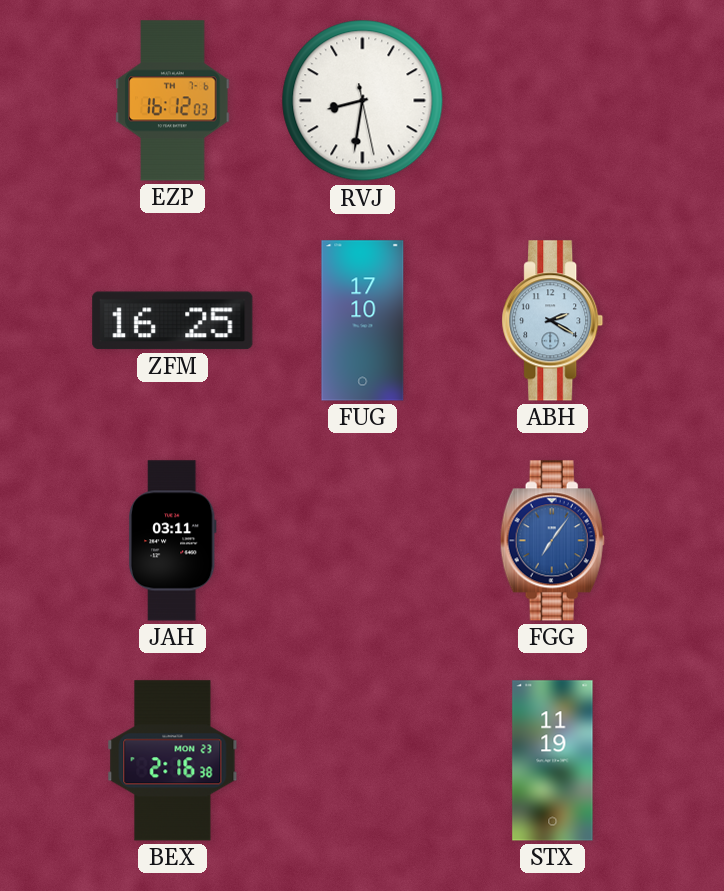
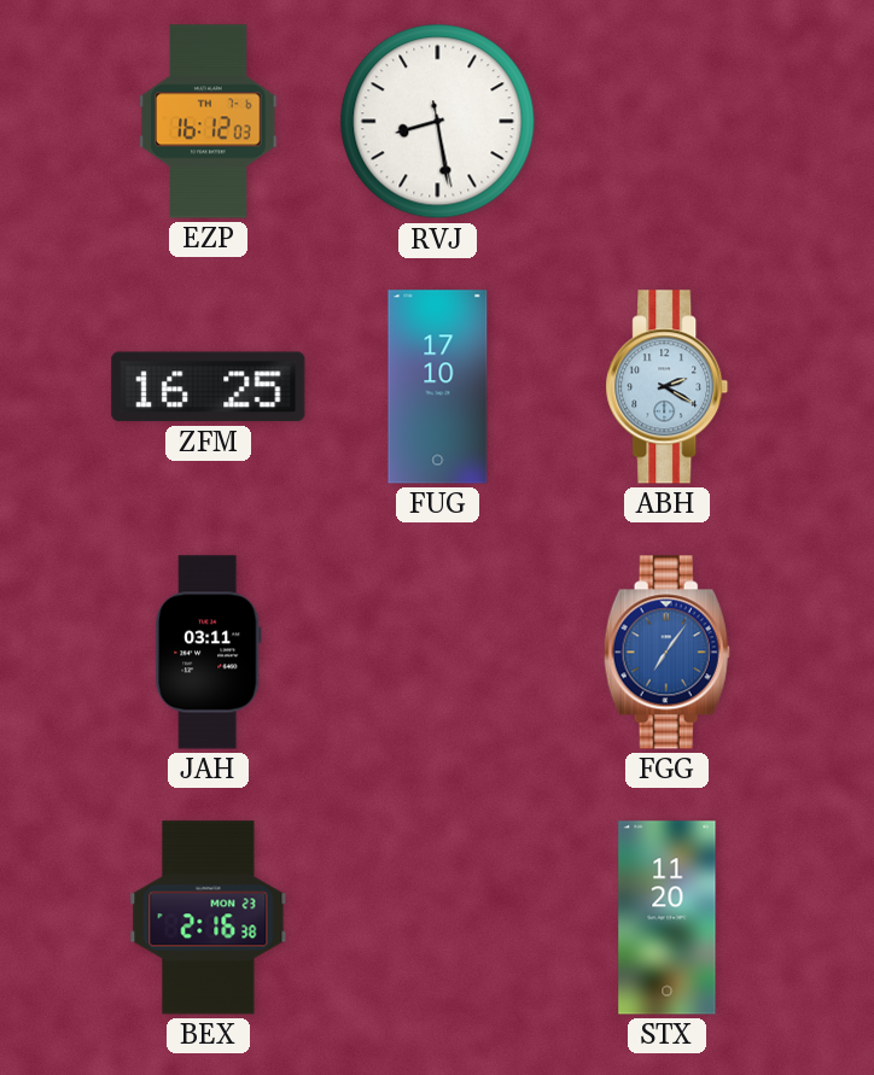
RVJ: 8:31 -> 8:28 (438, 122)
STX: 11:19 -> 11:20 (668, 918)
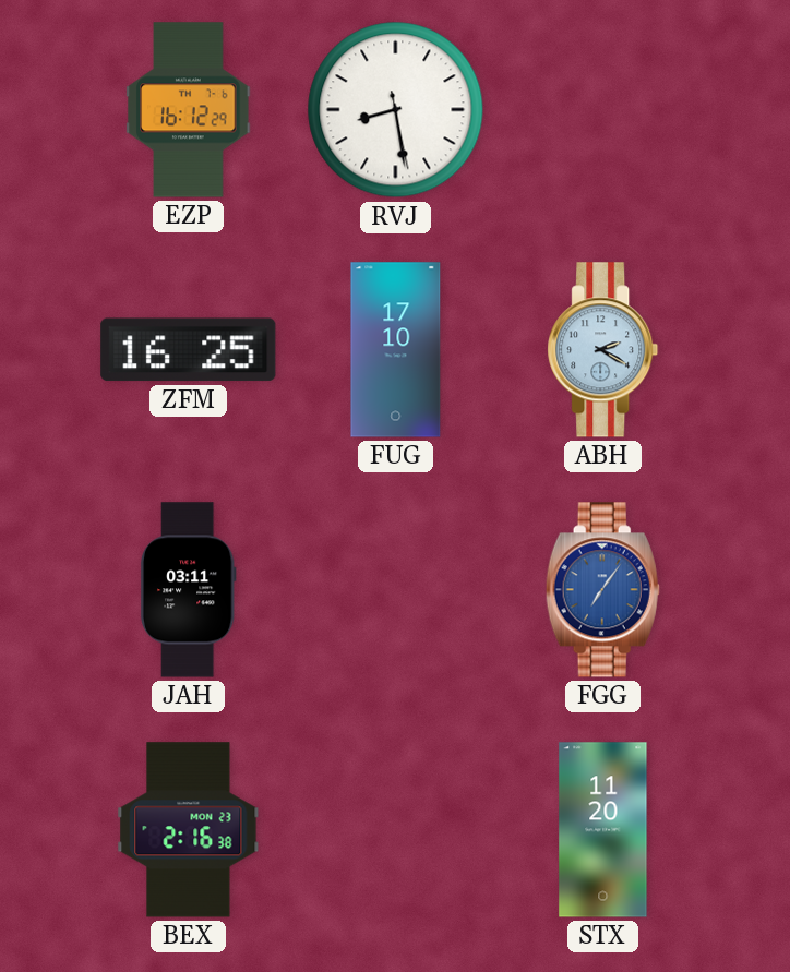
EZP: 16:12:03 -> 16:12:29 (189, 110)
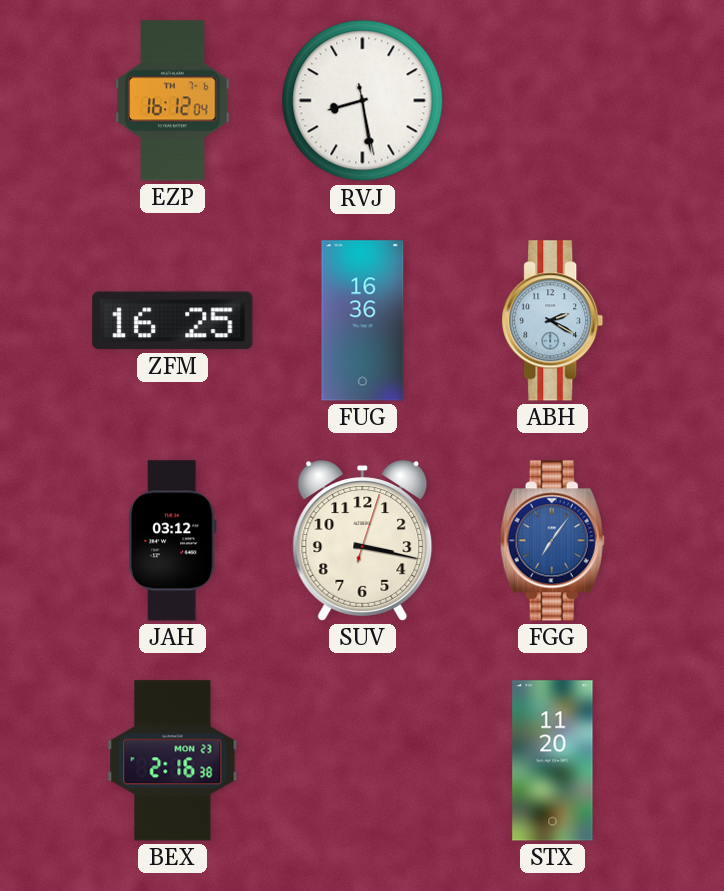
EZP: 16:12:29 -> 16:12:04 (173, 101)
FUG: 17:10 -> 16:36 (363, 321)
JAH: 03:11 -> 03:12 (172, 541)
SUV: none -> 3:17 (363, 541)
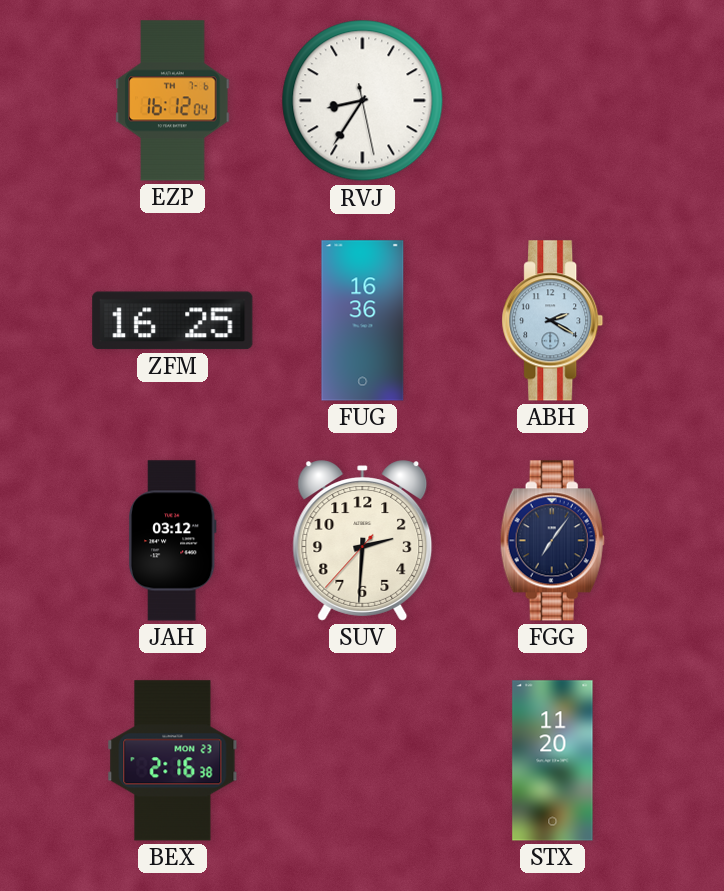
RVJ: 8:28 -> 8:35 (363, 101)
SUV: 3:17 -> 2:30 (363, 541)
FGG dial: blue -> navy (552, 541)
